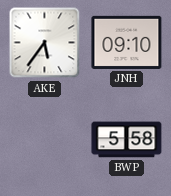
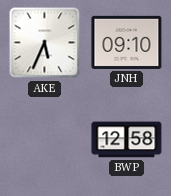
AKE: 5:36 -> 5:34 (45, 43)
BWP: 5:58 -> 12:58 (127, 140)
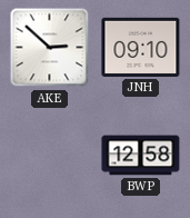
AKE: 5:34 -> 2:52 (50, 48)
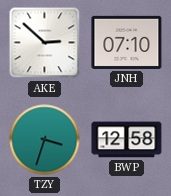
JNH: 09:10 -> 07:10 (127, 42)
TZY: none -> 3:33 (45, 140)
